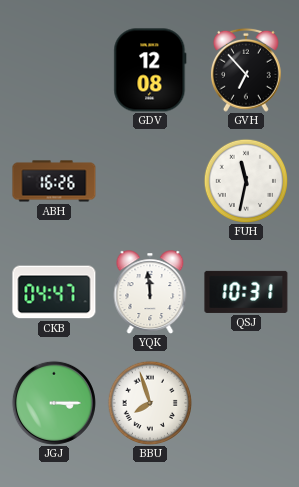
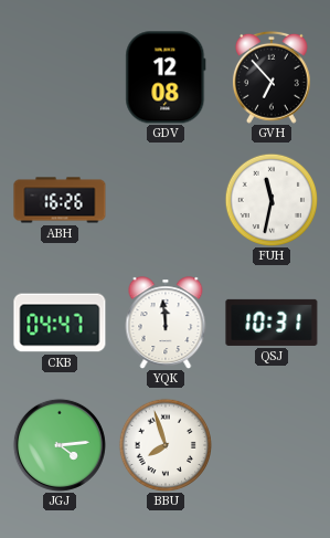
JGJ: 3:15 -> 4:14 (60, 445)
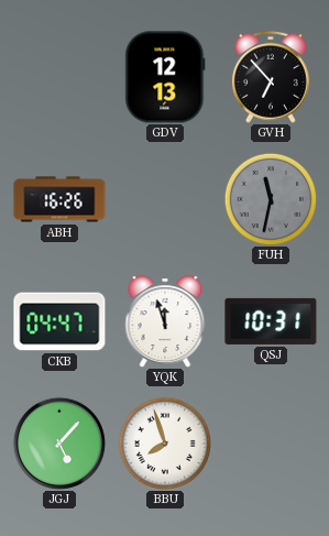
GDV: 12:08 -> 12:13 (165, 77)
FUH dial: white -> grey (270, 198)
YQK: 11:59 -> 11:57 (165, 321)
JGJ: 4:14 -> 5:07 (59, 444)
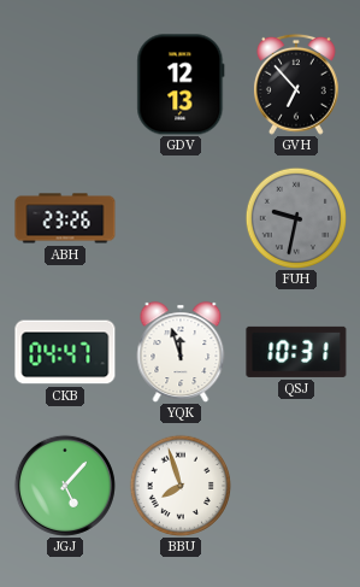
ABH: 16:26 -> 23:26 (65, 218)
FUH: 11:32 -> 9:32 (295, 217)
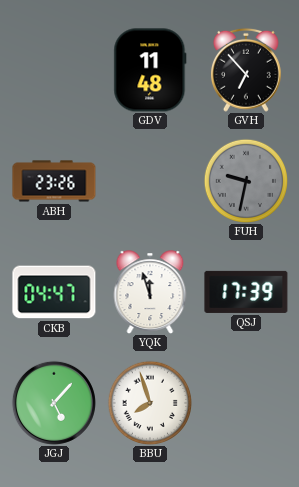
GDV: 12:13 -> 11:48 (150, 70)
QSJ: 10:31 -> 17:39 (246, 292)
